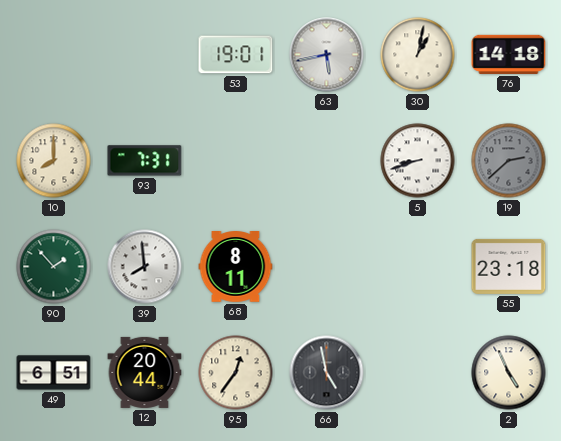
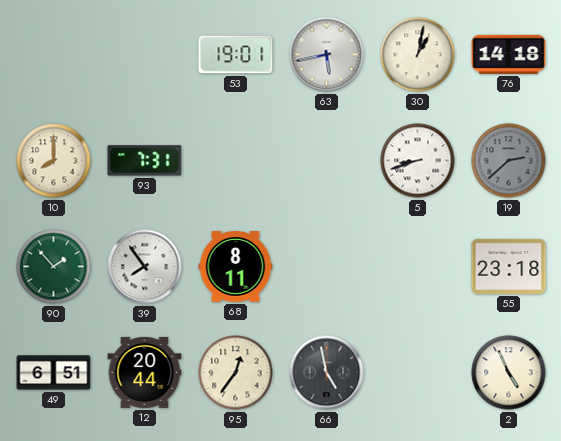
39: 7:59 -> 7:54 (145, 267)
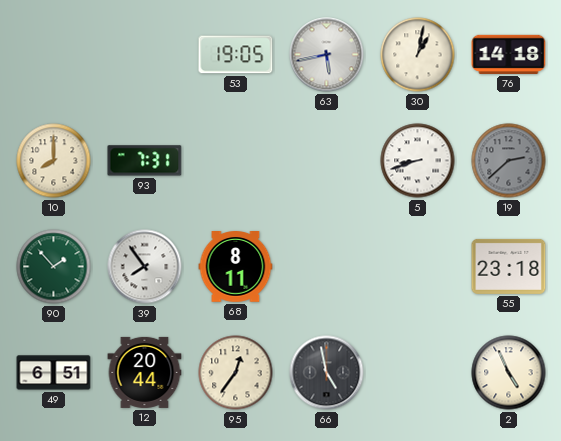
53: 19:01 -> 19:05 (236, 55)
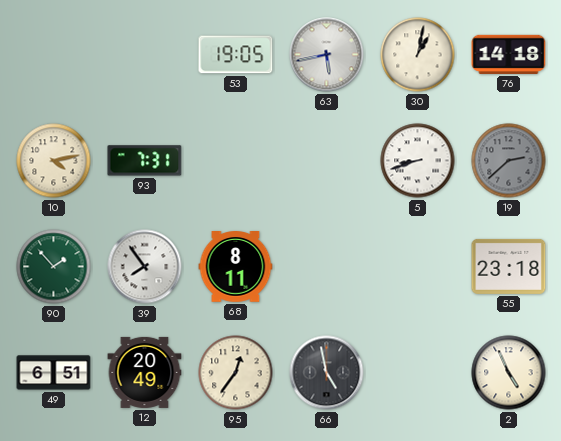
10: 8:00 -> 4:13 (54, 161)
12: 20:44 -> 20:49 (145, 372)
